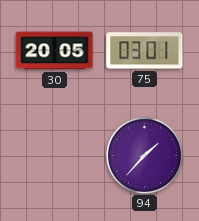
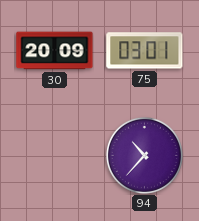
30: 20:05 -> 20:09 (55, 51)
94: 1:37 -> 10:37 (144, 155)
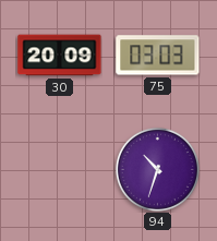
75: 03:01 -> 03:03 (158, 56)
94: 10:37 -> 10:33 (157, 169)
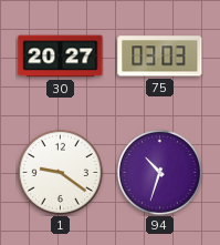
30: 20:09 -> 20:27 (61, 57)
1: none -> 9:21 (60, 172)
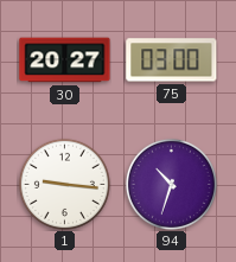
75: 03:03 -> 03:00 (172, 60)
1: 9:21 -> 9:16 (64, 184)
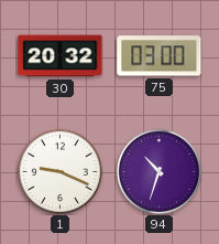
30: 20:27 -> 20:32 (61, 56)
1: 9:16 -> 9:19 (59, 171)
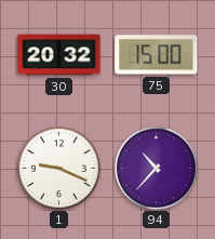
75: 03:00 -> 15:00 (157, 55)
94: 10:33 -> 10:37 (156, 168)
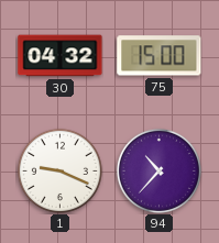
30: 20:32 -> 04:32 (61, 56)
